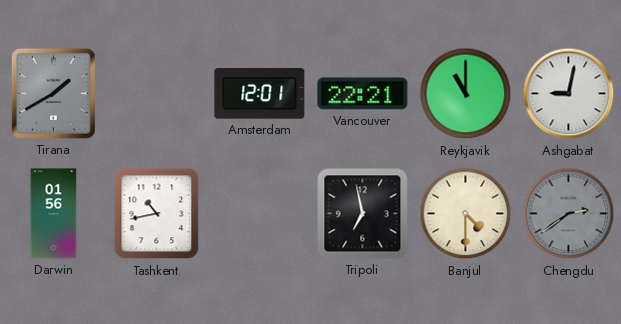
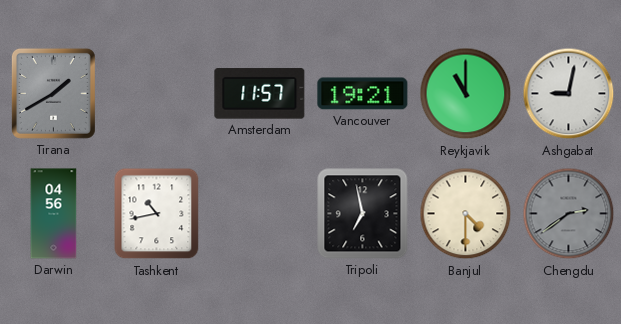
Amsterdam: 12:01 -> 11:57 (260, 94)
Vancouver: 22:21 -> 19:21 (363, 94)
Darwin: 01:56 -> 04:56 (54, 214)
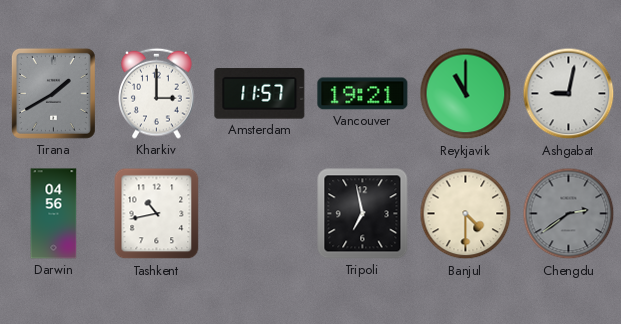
Kharkiv: none -> 3:00 (157, 93)
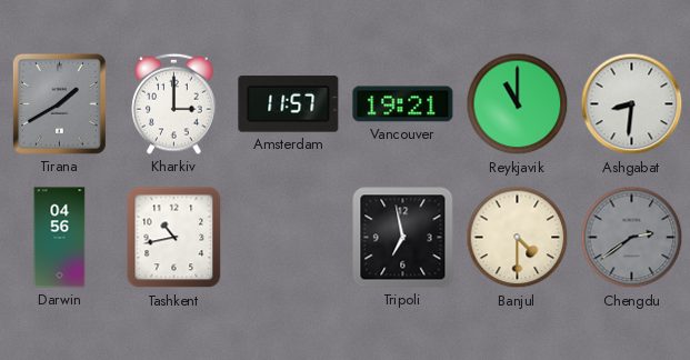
Ashgabat: 9:02 -> 8:31 (632, 104)
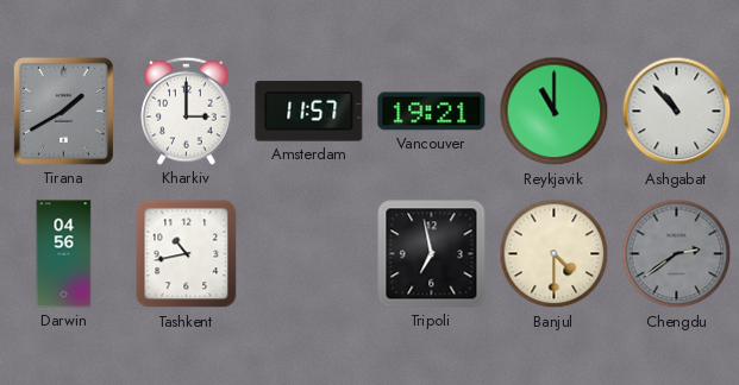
Ashgabat: 8:31 -> 10:53 (677, 112)
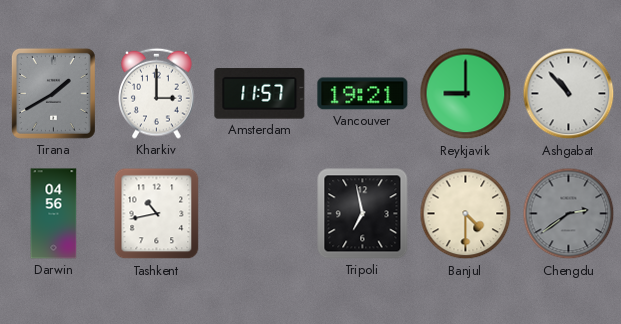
Reykjavik: 11:00 -> 9:00 (466, 94)
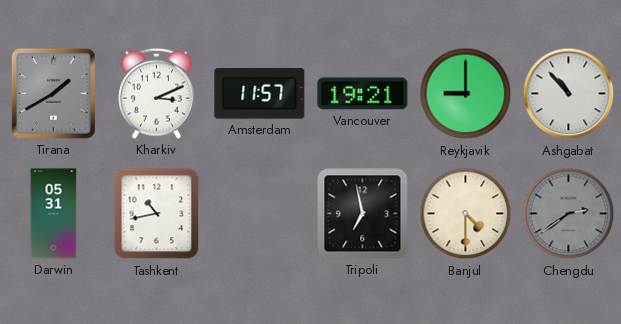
Kharkiv: 3:00 -> 3:11 (157, 93)
Darwin: 04:56 -> 05:31 (54, 214)
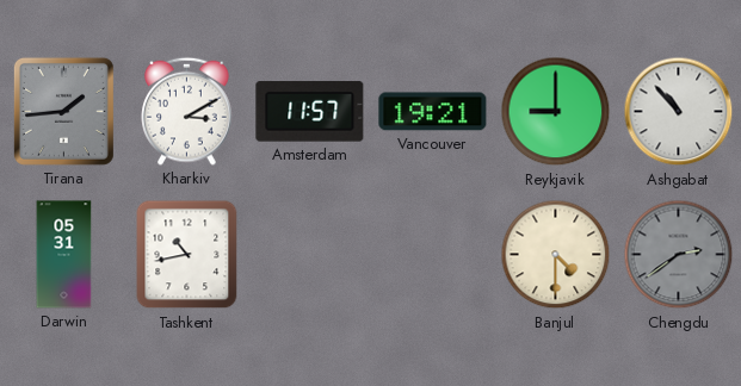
Tirana: 1:40 -> 1:44 (63, 111)
Kharkiv: 3:11 -> 3:10 (187, 111)
Tripoli: 6:58 -> none (363, 214)
